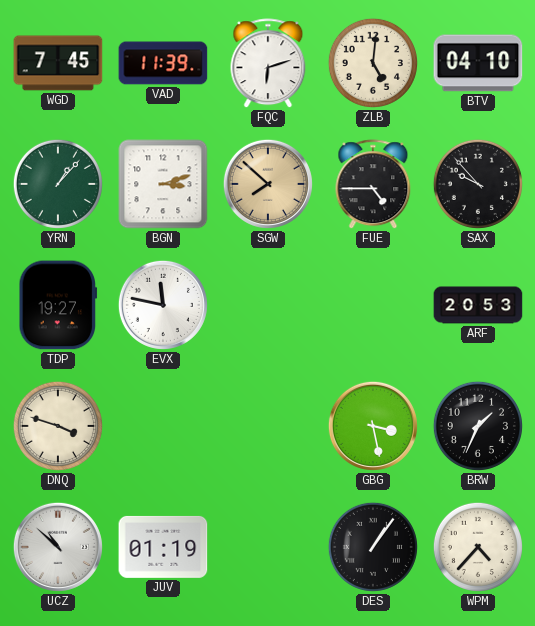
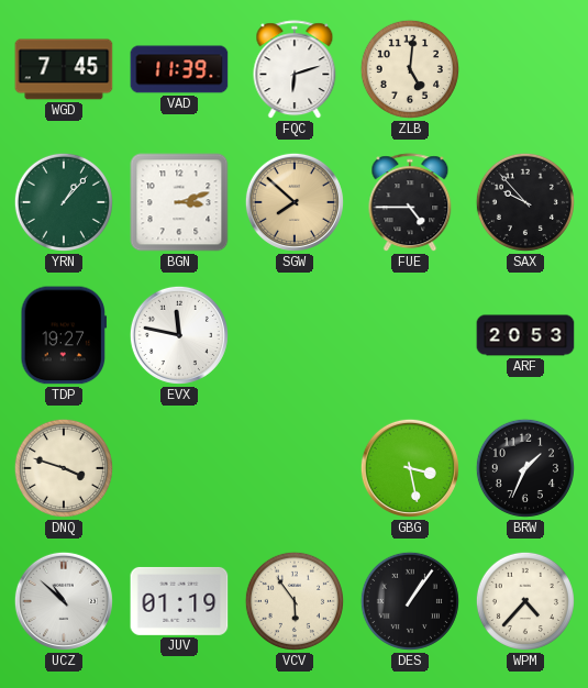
BTV: 04:10 -> none (478, 63)
VCV: none -> 5:54 (295, 601)
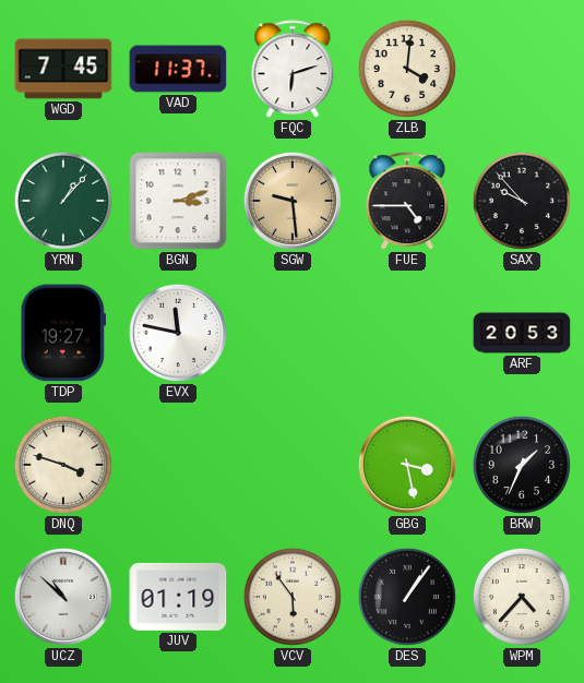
VAD: 11:39 -> 11:37 (178, 69)
ZLB: 5:01 -> 4:01 (407, 69)
SGW: 7:52 -> 9:29 (293, 201)
